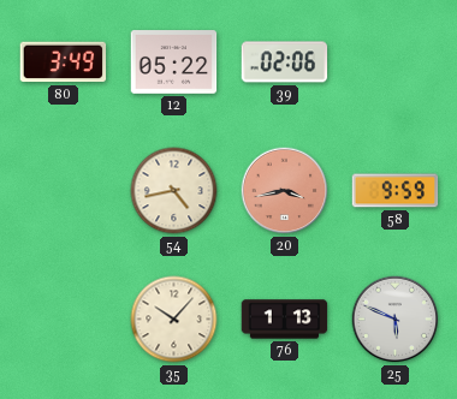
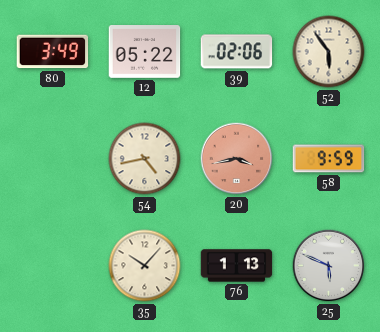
52: none -> 5:54 (329, 52)
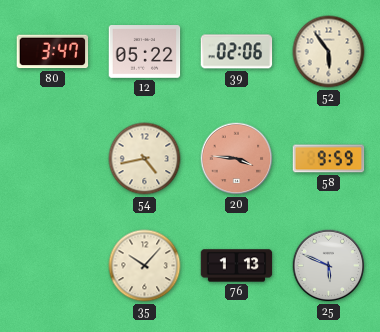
80: 3:49 -> 3:47 (53, 52)
20: 3:43 -> 3:46 (237, 159)
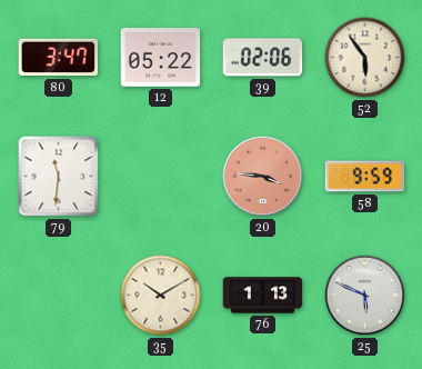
79: none -> 11:31 (59, 177)
54: 4:43 -> none (145, 159)
35: 10:07 -> 10:10 (161, 296)
